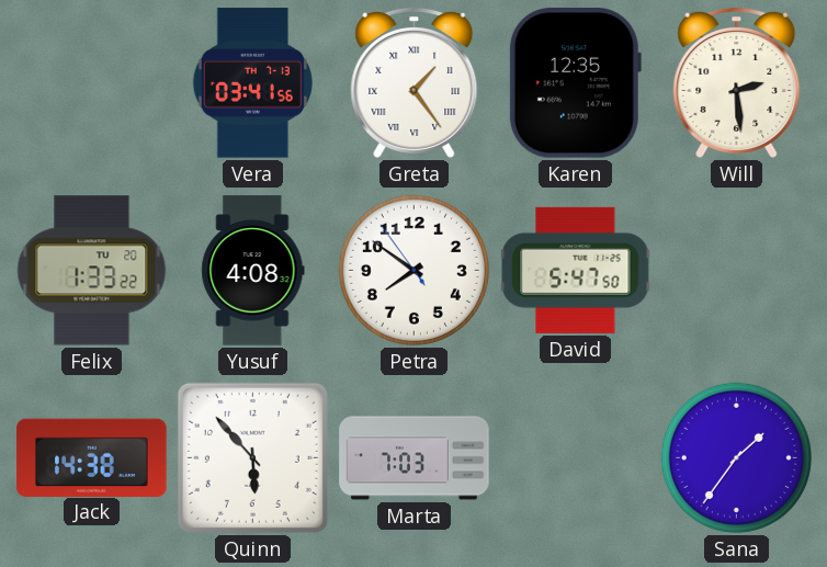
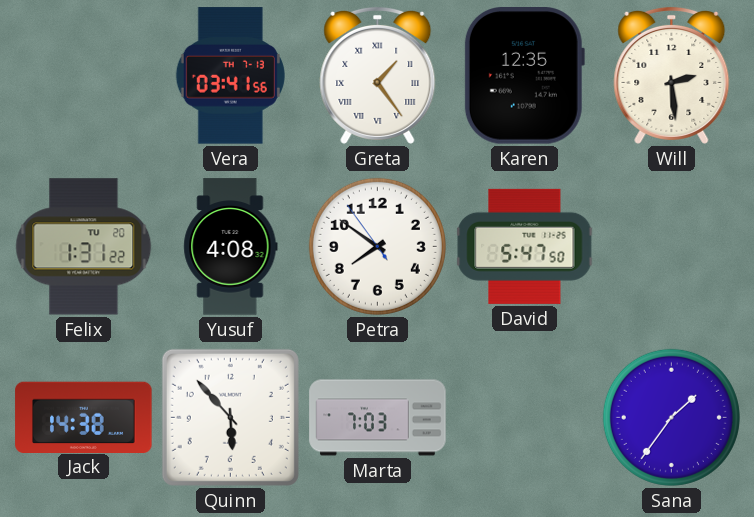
Felix: 1:33 -> 1:31 (84, 247)
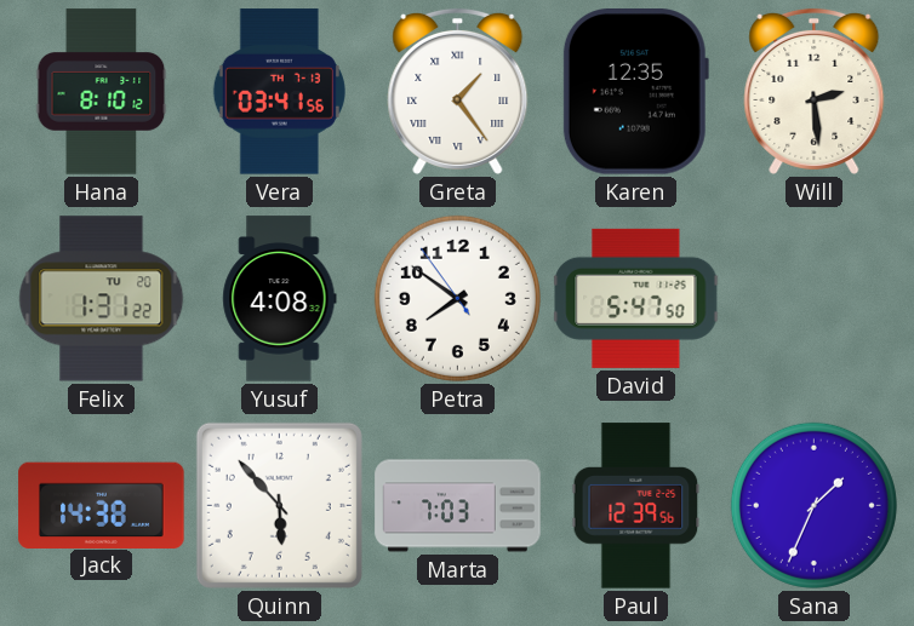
Hana: none -> 8:10 (102, 92)
Paul: none -> 12:39 (636, 506)
Sana: 1:36 -> 1:34 (813, 505)
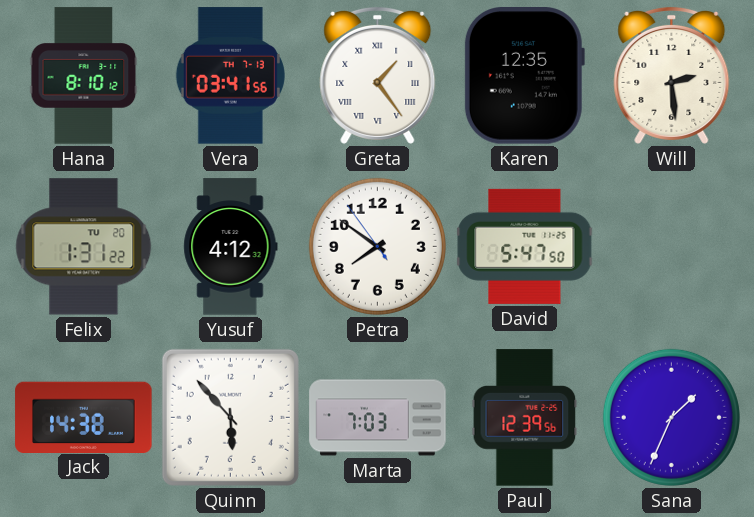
Yusuf: 4:08 -> 4:12 (231, 247)
